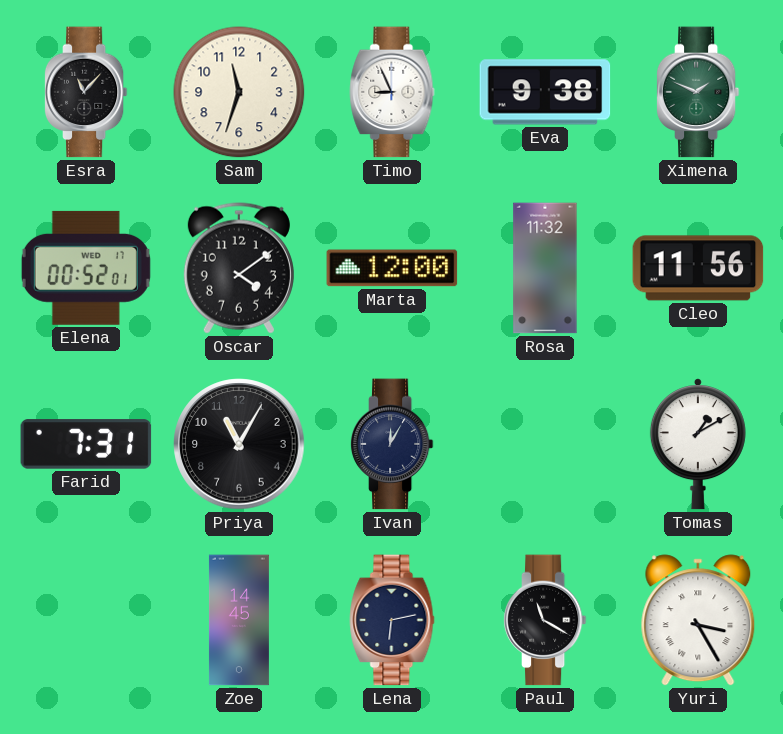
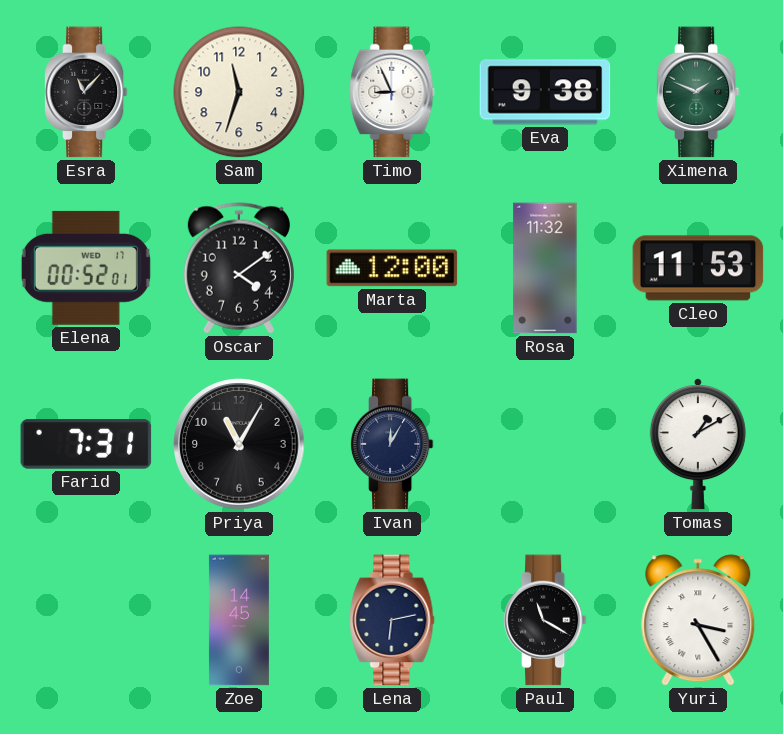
Cleo: 11:56 -> 11:53 (698, 268)
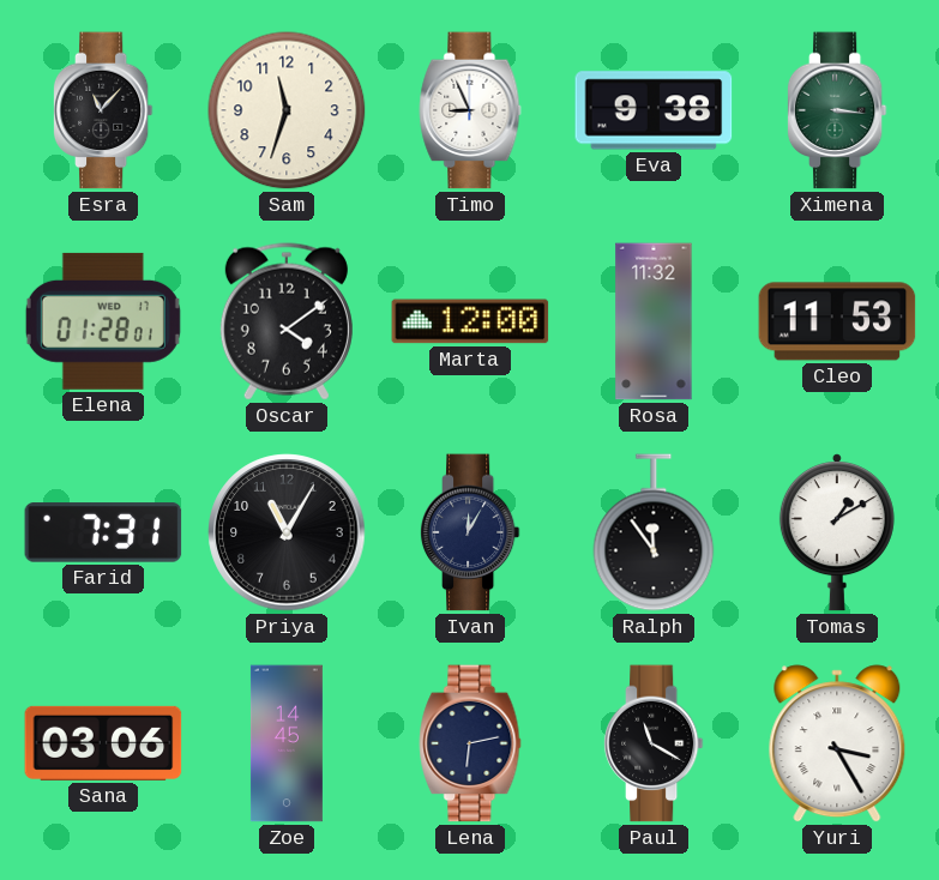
Ximena: 1:49 -> 3:16 (837, 110)
Elena: 00:52 -> 01:28 (103, 321)
Ralph: none -> 11:54 (654, 532)
Sana: none -> 03:06 (103, 743)
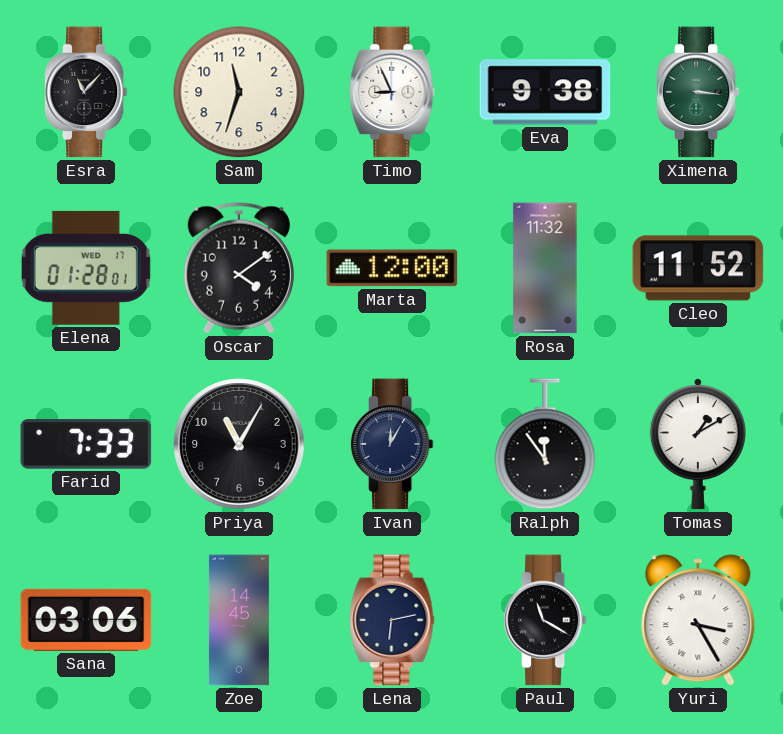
Cleo: 11:53 -> 11:52 (698, 268)
Farid: 7:31 -> 7:33 (86, 444)
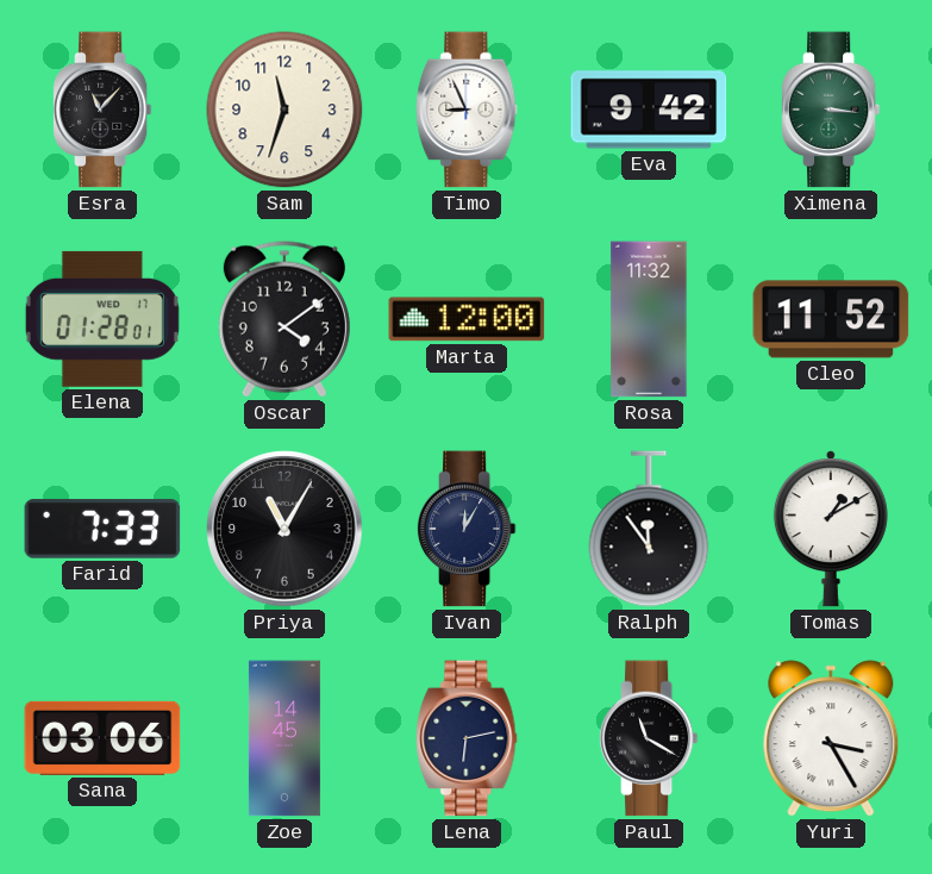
Eva: 9:38 -> 9:42 (649, 110)
